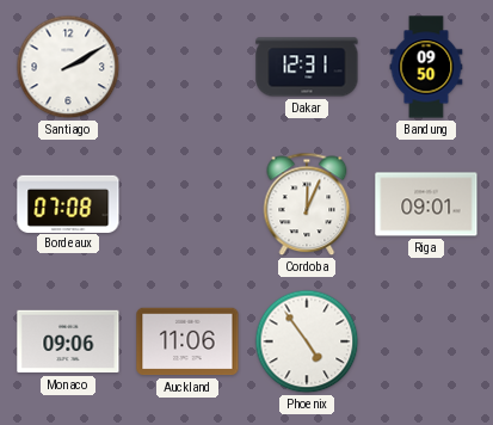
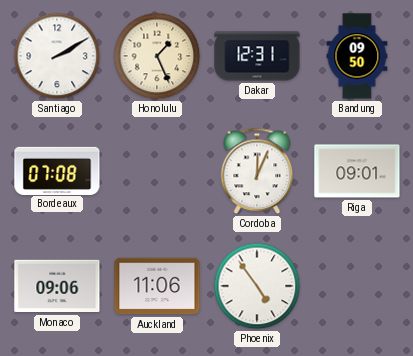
Honolulu: none -> 1:26 (157, 56)
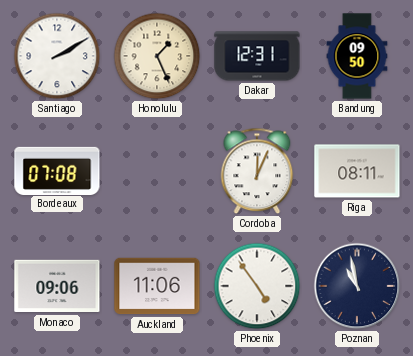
Riga: 09:01 -> 08:11 (357, 171)
Poznan: none -> 10:58 (357, 286)
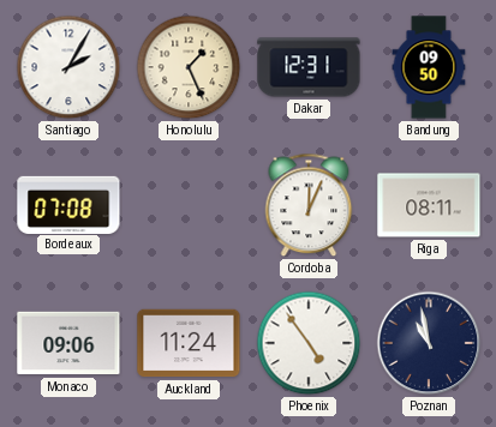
Santiago: 2:10 -> 2:05 (68, 67)
Auckland: 11:06 -> 11:24 (189, 343)
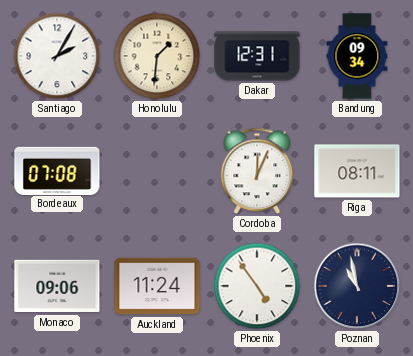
Honolulu: 1:26 -> 1:31 (157, 56)
Bandung: 09:50 -> 09:34 (357, 56)
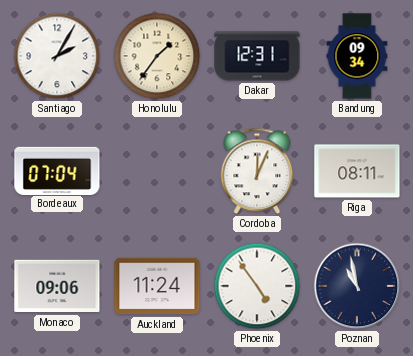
Honolulu: 1:31 -> 1:36 (157, 56)
Bordeaux: 07:08 -> 07:04 (57, 170)
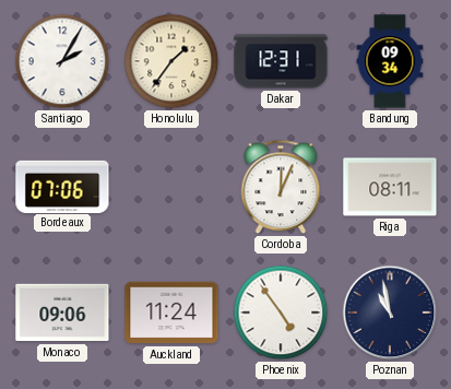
Bordeaux: 07:04 -> 07:06 (62, 186)
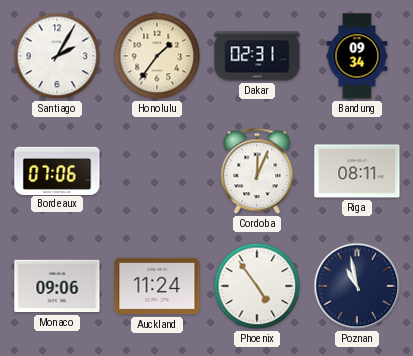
Dakar: 12:31 -> 02:31 (257, 56)
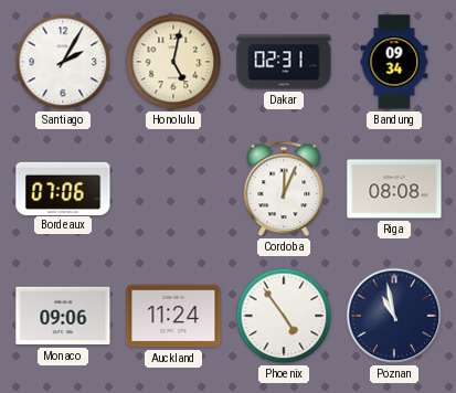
Honolulu: 1:36 -> 5:02 (173, 62)
Riga: 08:11 -> 08:08 (394, 189)
